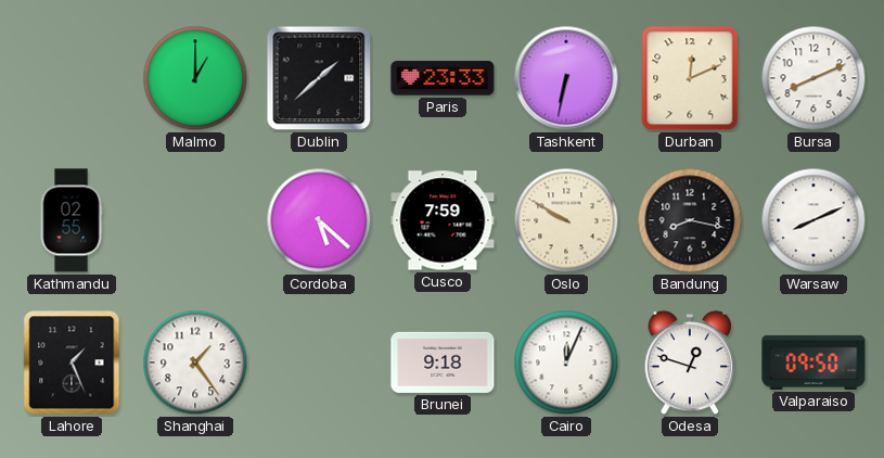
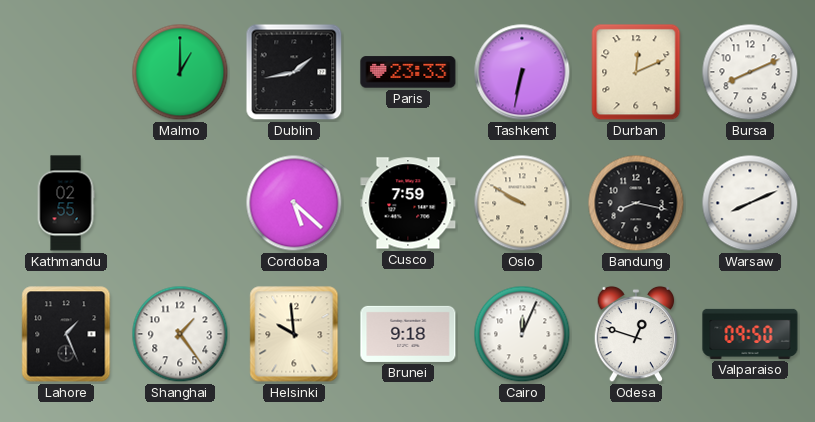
Dublin: 1:38 -> 1:43 (294, 72)
Helsinki: none -> 9:59 (294, 334)
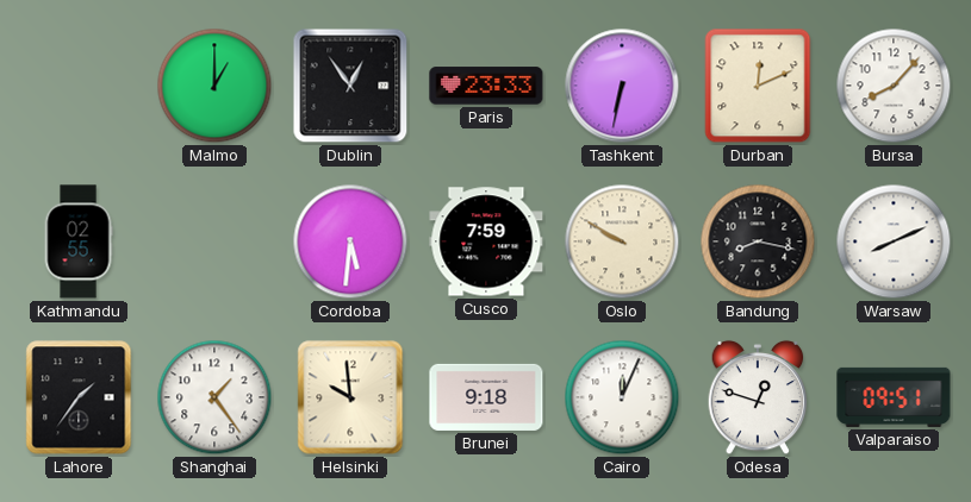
Dublin: 1:43 -> 12:54 (350, 86)
Bursa: 8:11 -> 8:07 (894, 86)
Cordoba: 5:22 -> 5:31 (350, 241)
Lahore: 1:26 -> 1:36 (79, 397)
Valparaiso: 09:50 -> 09:51 (894, 397)
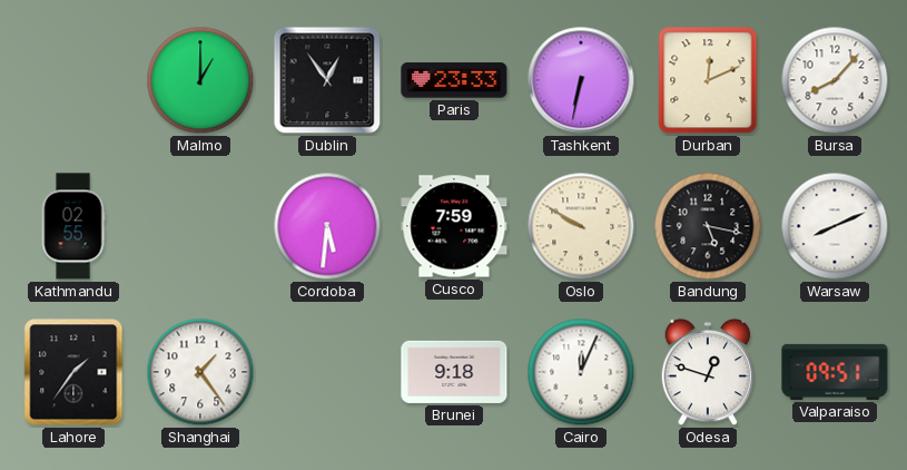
Bandung: 8:17 -> 5:17 (708, 226)
Helsinki: 9:59 -> none (350, 397)
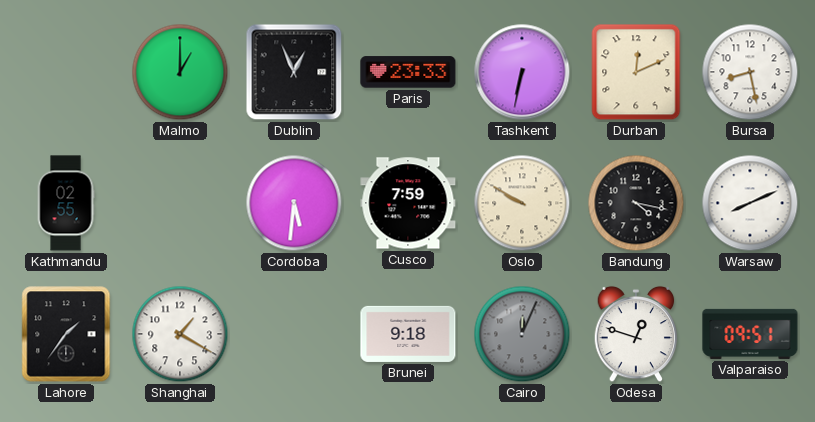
Dublin: 12:54 -> 12:56 (294, 72)
Bursa: 8:07 -> 8:28 (750, 72)
Bandung: 5:17 -> 4:17 (636, 203)
Shanghai: 1:24 -> 1:20 (180, 334)
Cairo dial: white -> grey (522, 334)
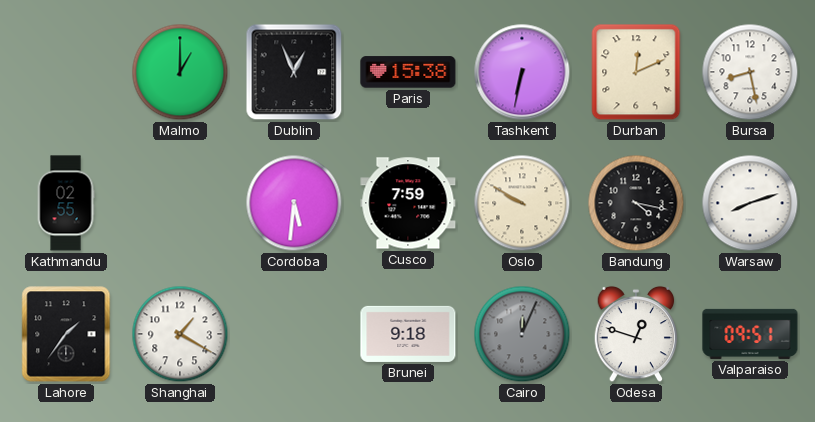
Paris: 23:33 -> 15:38 (408, 72)
Warsaw: 8:11 -> 8:12 (750, 203)
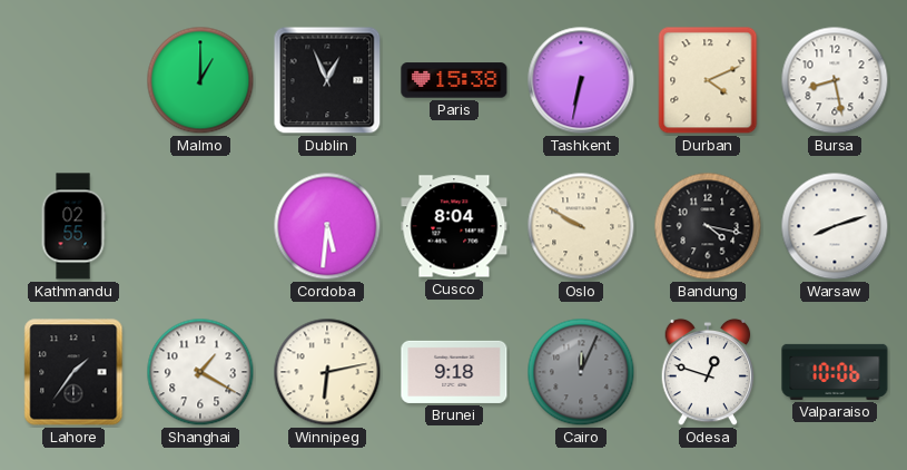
Durban: 12:11 -> 4:11 (708, 80)
Cusco: 7:59 -> 8:04 (454, 226)
Winnipeg: none -> 6:13 (327, 372)
Valparaiso: 09:51 -> 10:06 (835, 372)
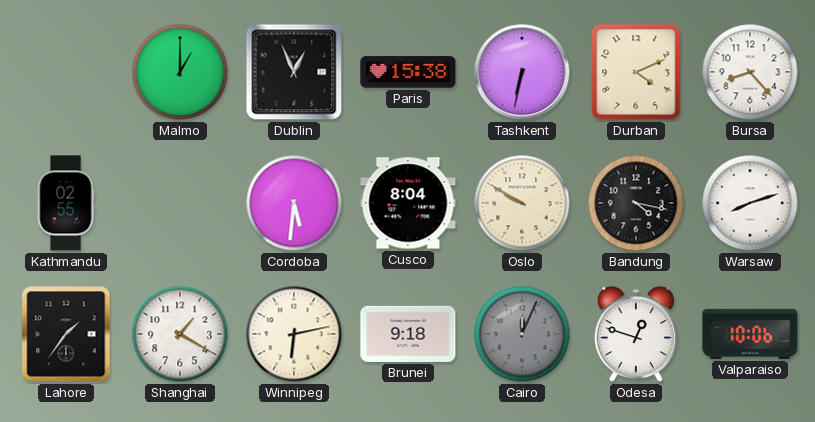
Bursa: 8:28 -> 8:23 (750, 72)
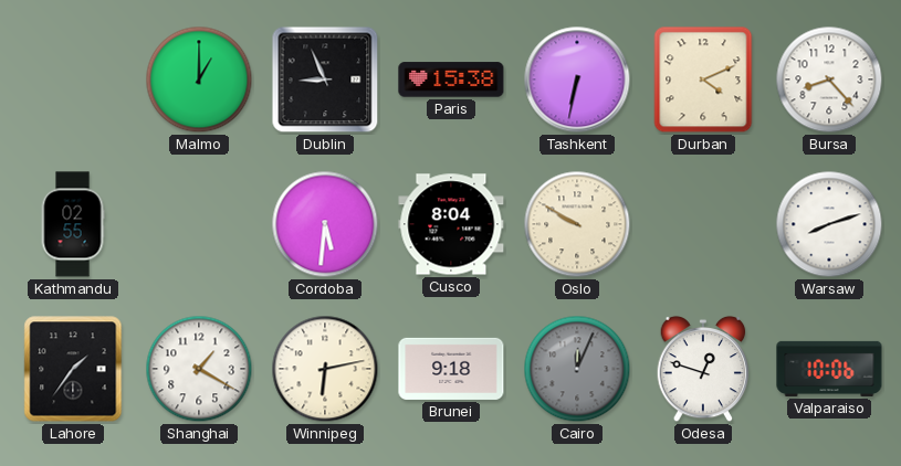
Dublin: 12:56 -> 8:56 (325, 80)
Bandung: 4:17 -> none (636, 203)
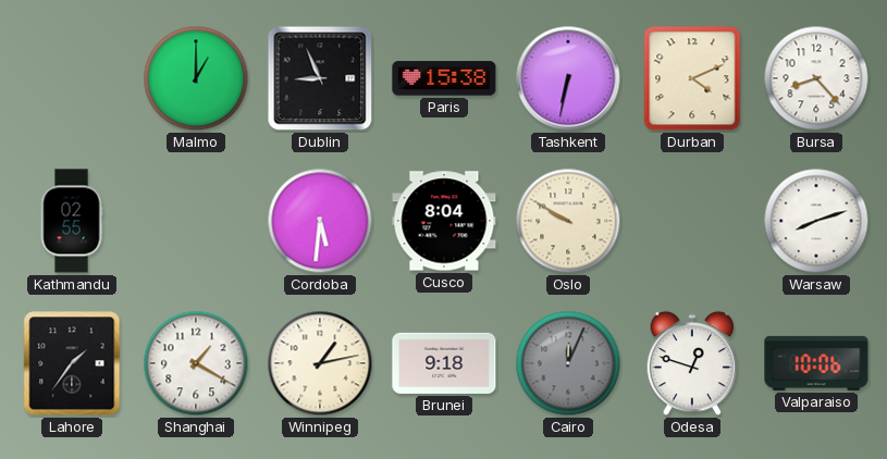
Winnipeg: 6:13 -> 1:13 (320, 363)
